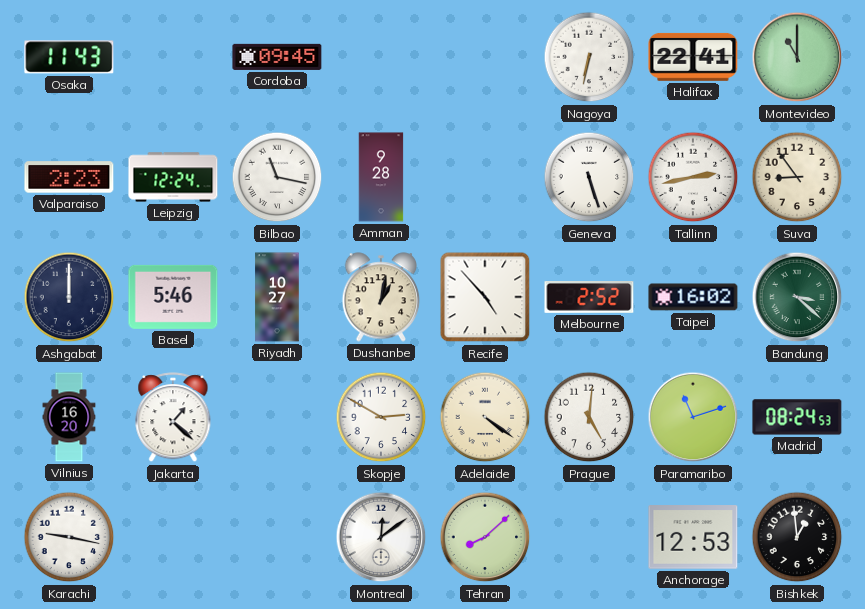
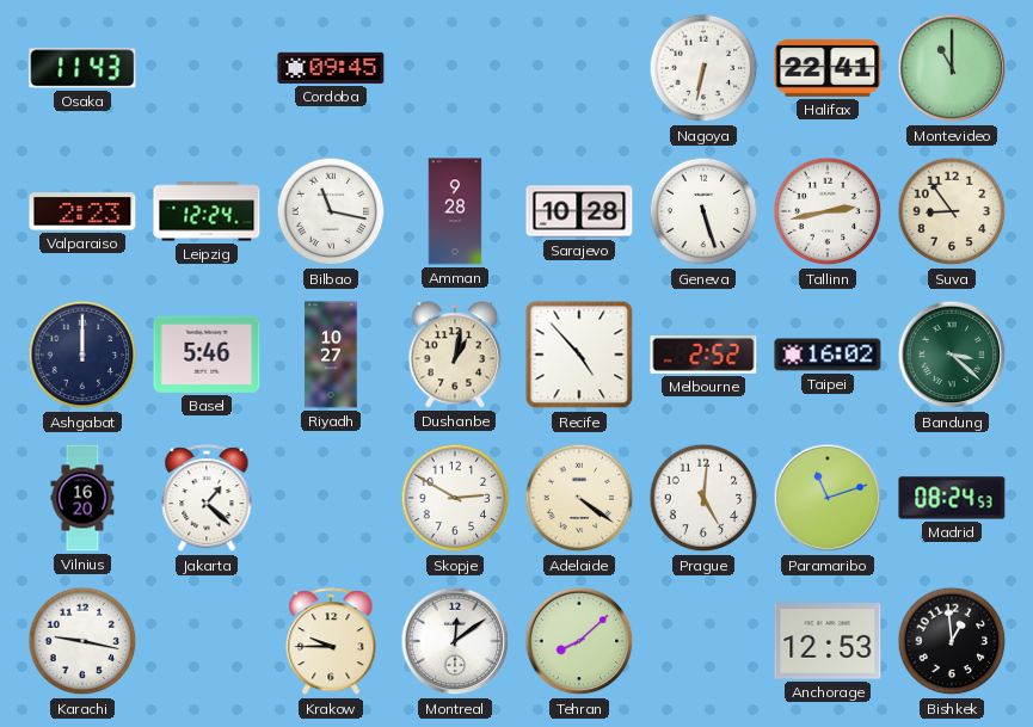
Sarajevo: none -> 10:28 (579, 211)
Krakow: none -> 9:45 (331, 642)
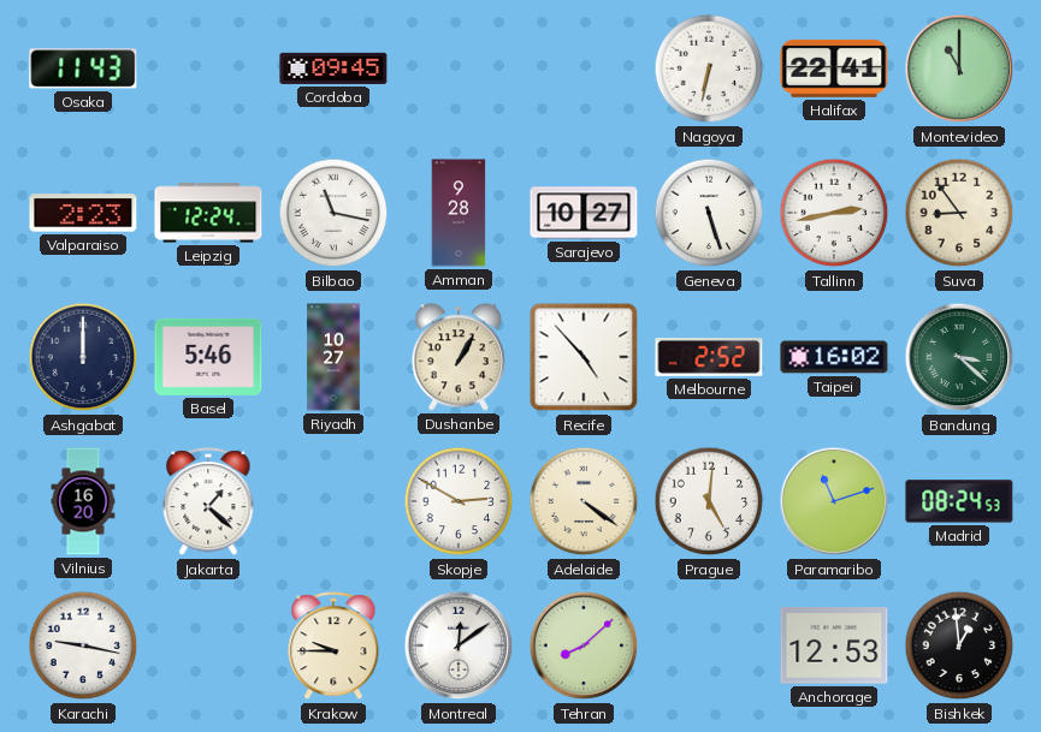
Sarajevo: 10:28 -> 10:27 (584, 213)
Dushanbe: 1:02 -> 1:05 (459, 357)
